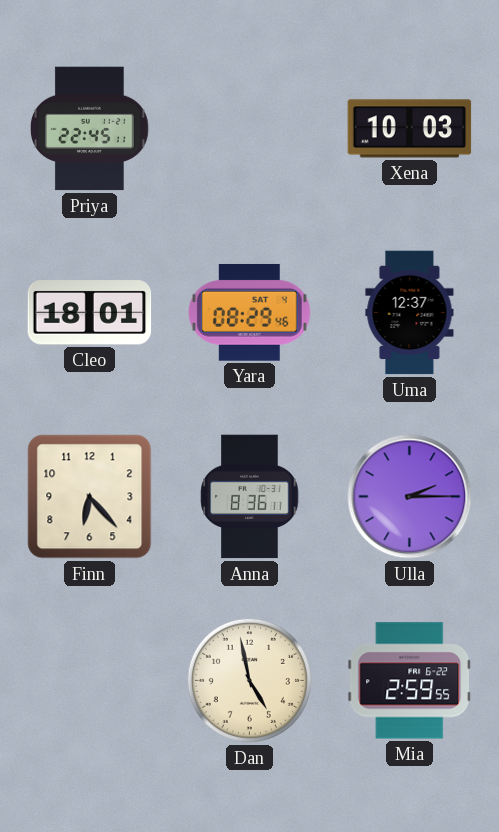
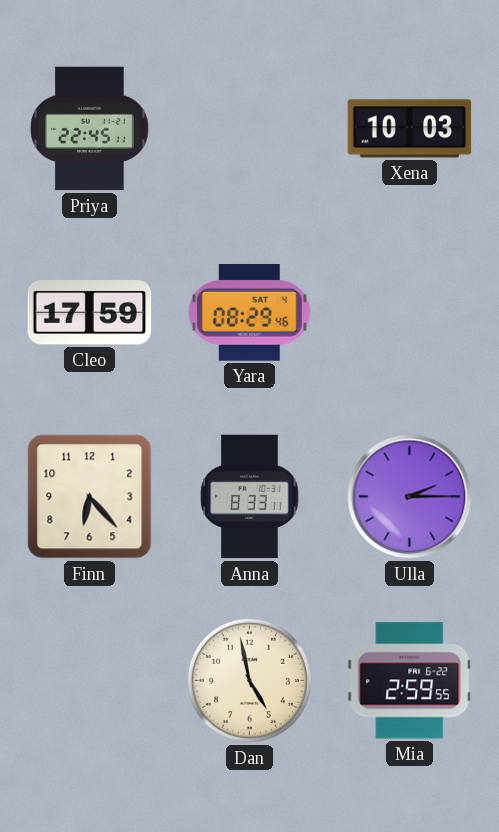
Cleo: 18:01 -> 17:59 (90, 313)
Uma: 12:37 -> none (410, 313)
Anna: 8:36 -> 8:33 (250, 497)
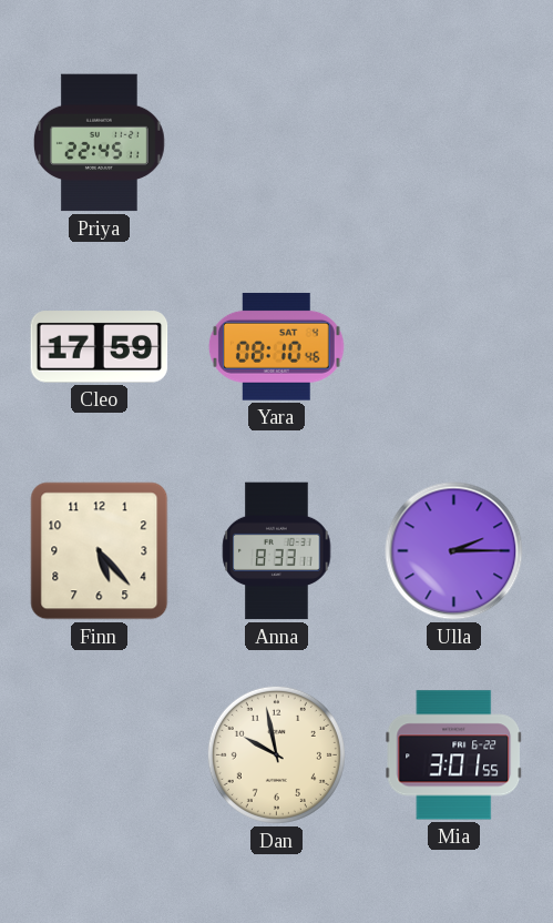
Xena: 10:03 -> none (410, 129)
Yara: 08:29 -> 08:10 (276, 347)
Finn: 6:23 -> 5:23 (100, 551)
Dan: 4:58 -> 9:58 (276, 754)
Mia: 2:59 -> 3:01 (454, 755)
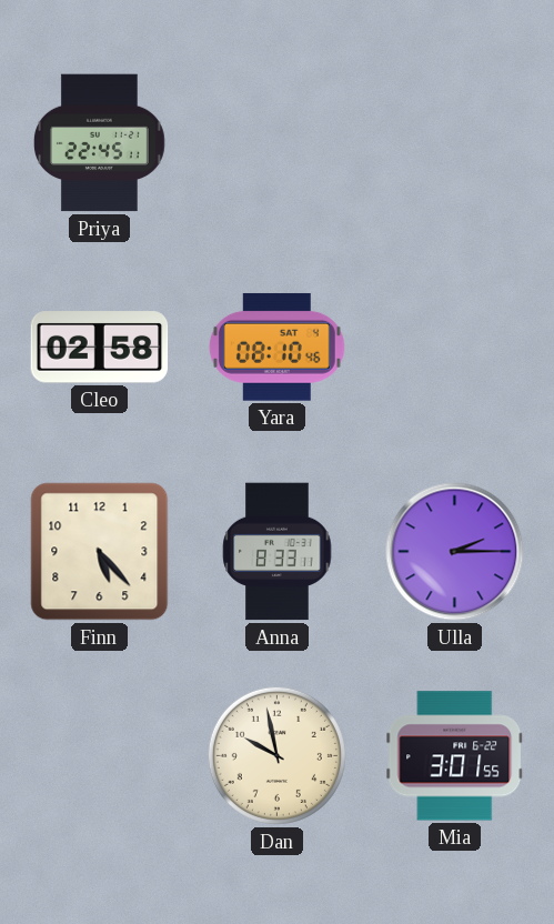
Cleo: 17:59 -> 02:58 (100, 348)
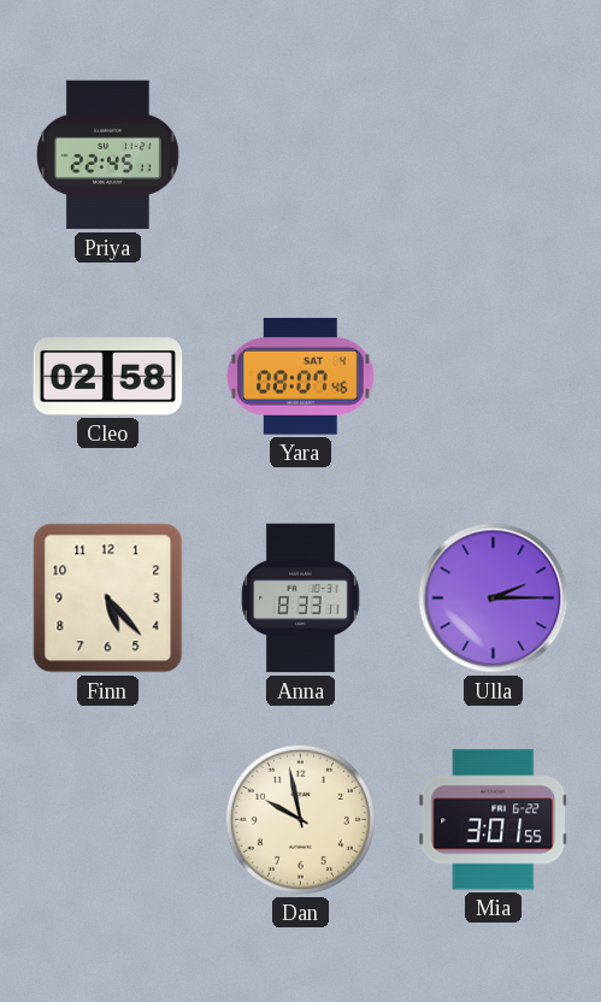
Yara: 08:10 -> 08:07 (300, 377)
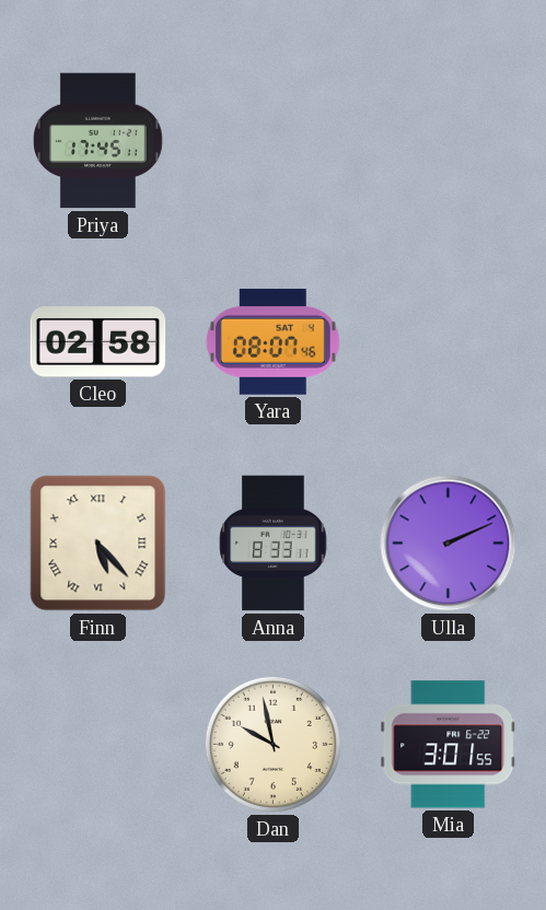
Priya: 22:45 -> 17:45 (98, 141)
Finn numerals: Arabic -> Roman (98, 544)
Ulla: 2:15 -> 2:11 (449, 544)
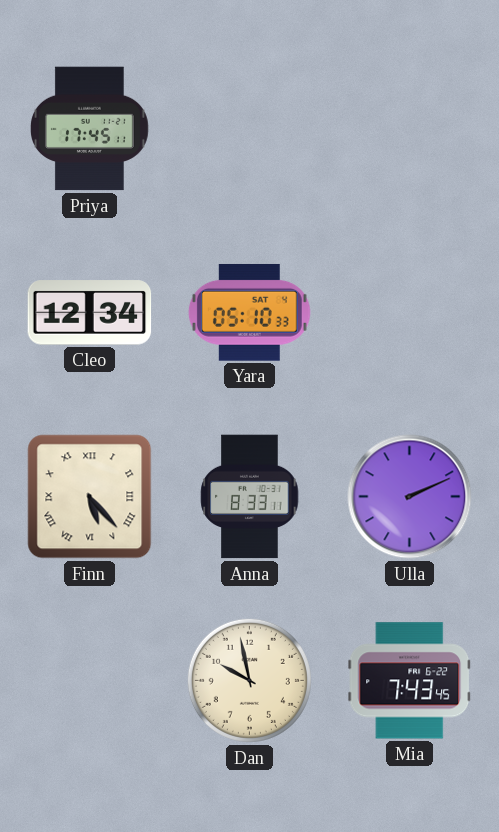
Cleo: 02:58 -> 12:34 (90, 313)
Yara: 08:07 -> 05:10 (249, 313)
Mia: 3:01 -> 7:43 (410, 681)
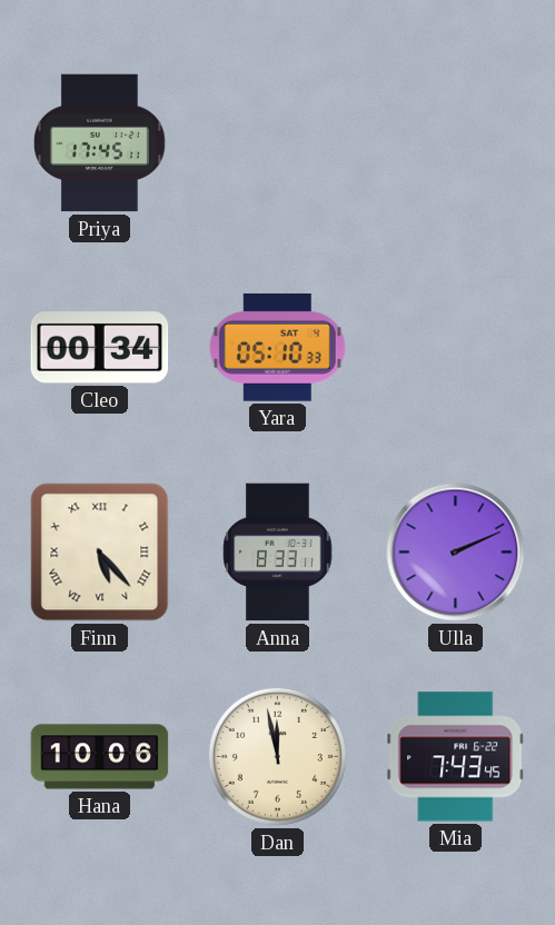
Cleo: 12:34 -> 00:34 (100, 348)
Hana: none -> 10:06 (100, 757)
Dan: 9:58 -> 11:58 (277, 756)
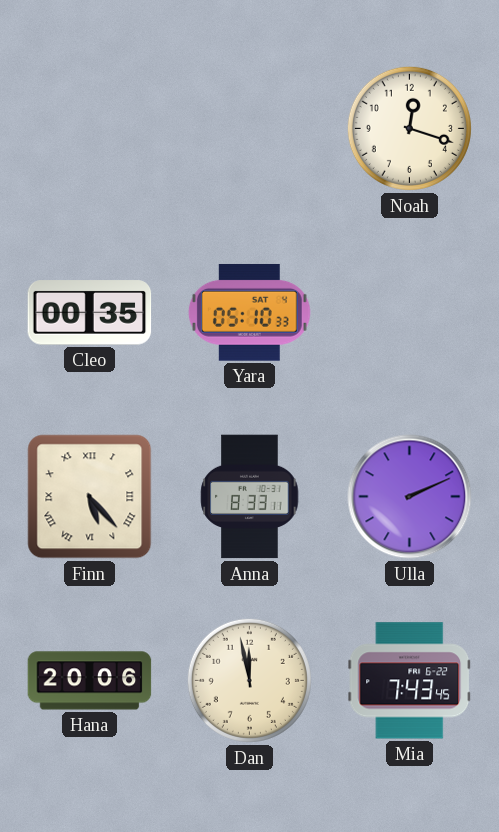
Priya: 17:45 -> none (100, 143)
Noah: none -> 12:18 (409, 128)
Cleo: 00:34 -> 00:35 (90, 313)
Hana: 10:06 -> 20:06 (90, 681)
